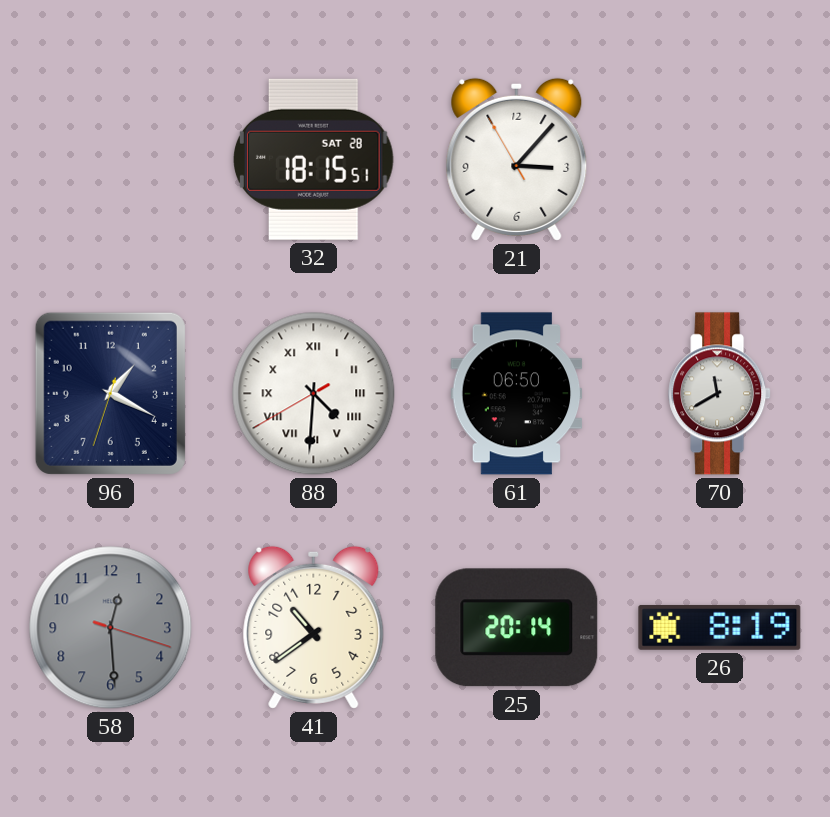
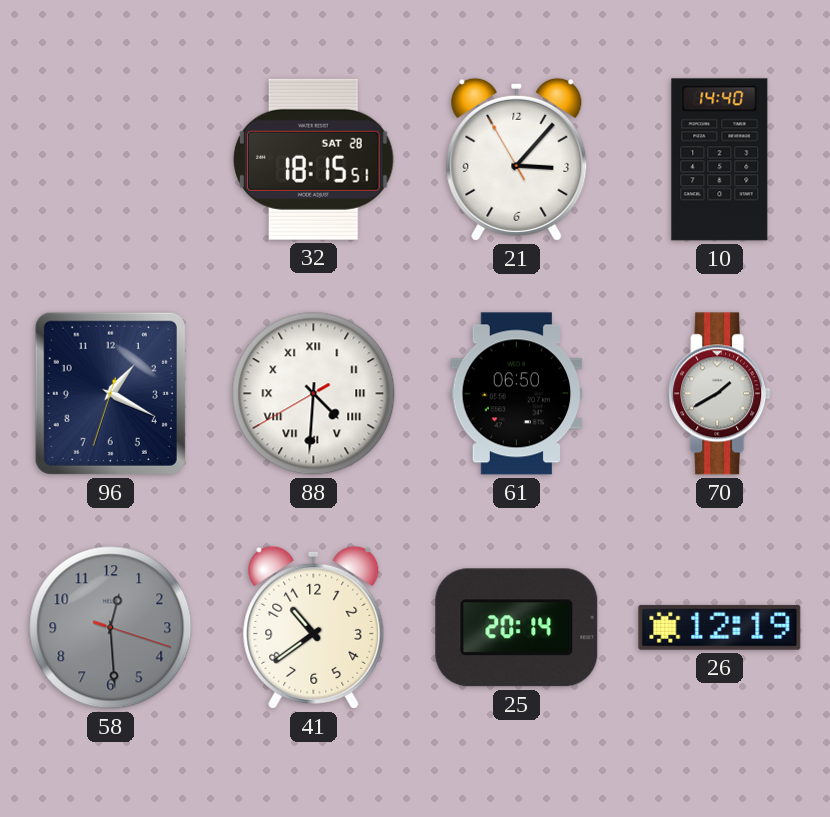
10: none -> 14:40 (720, 160)
70: 11:40 -> 1:40 (720, 394)
26: 8:19 -> 12:19 (720, 627)
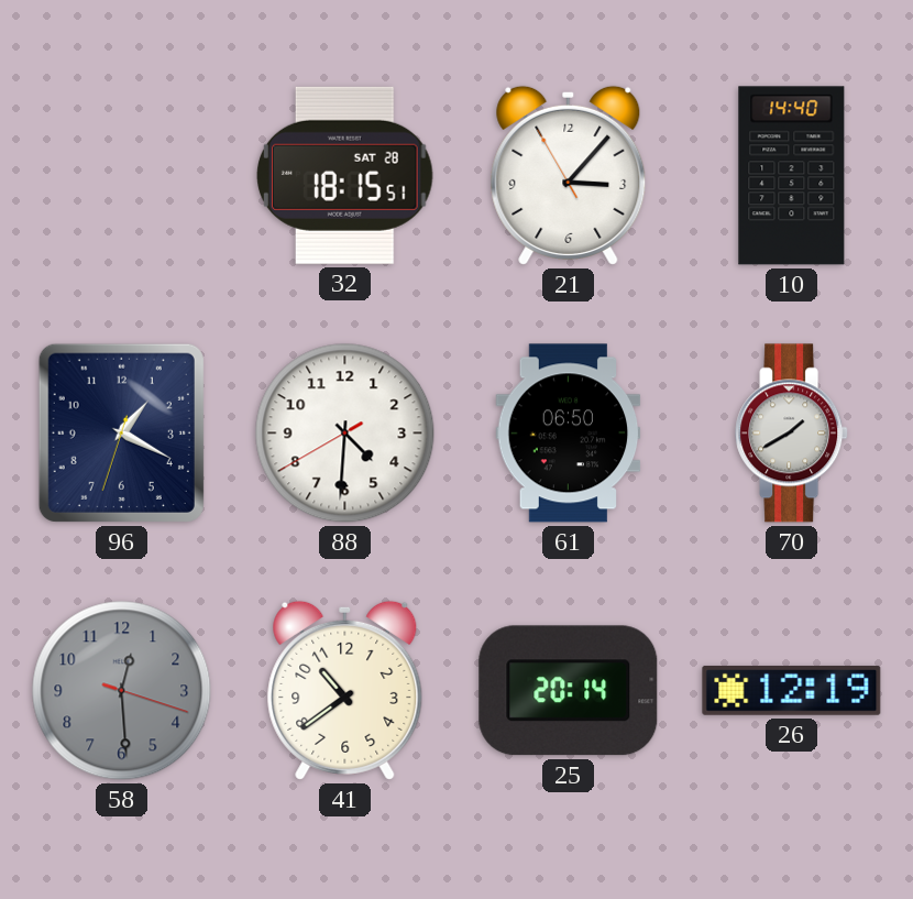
88 numerals: Roman -> Arabic (345, 434)
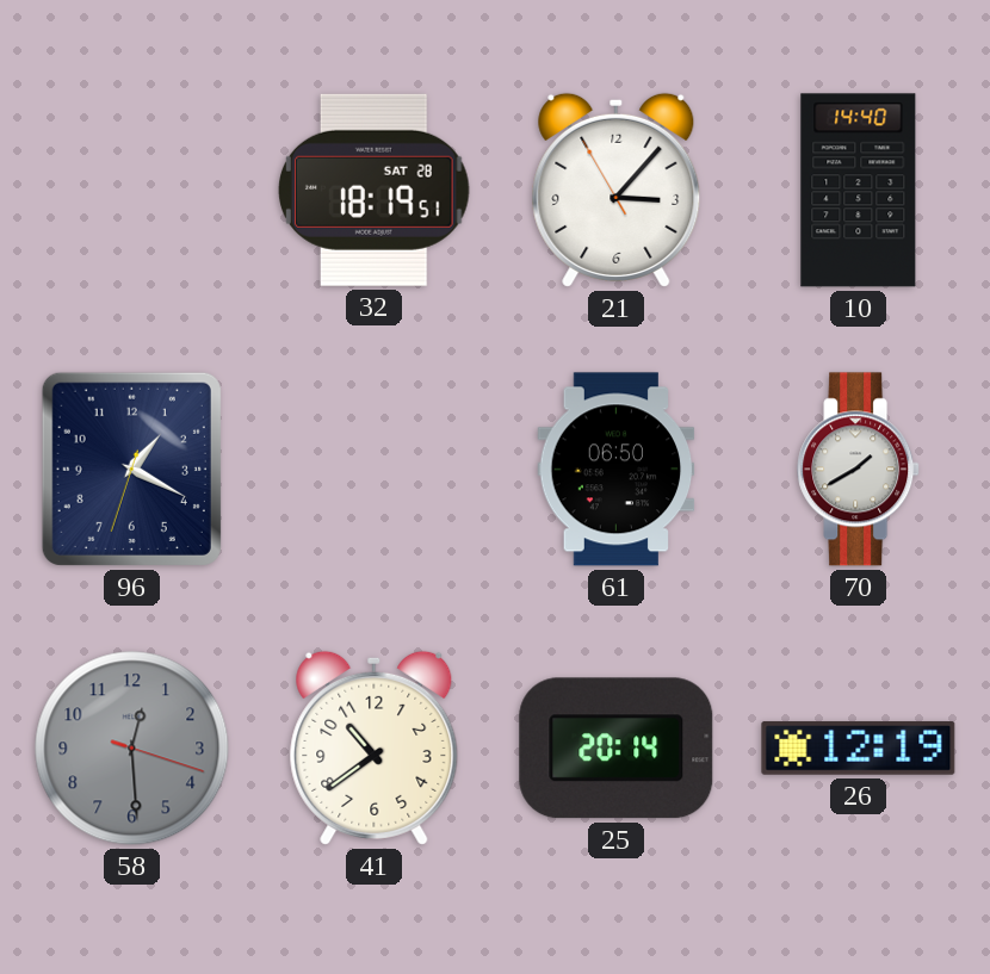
32: 18:15 -> 18:19 (375, 190)
88: 4:30 -> none (345, 434)
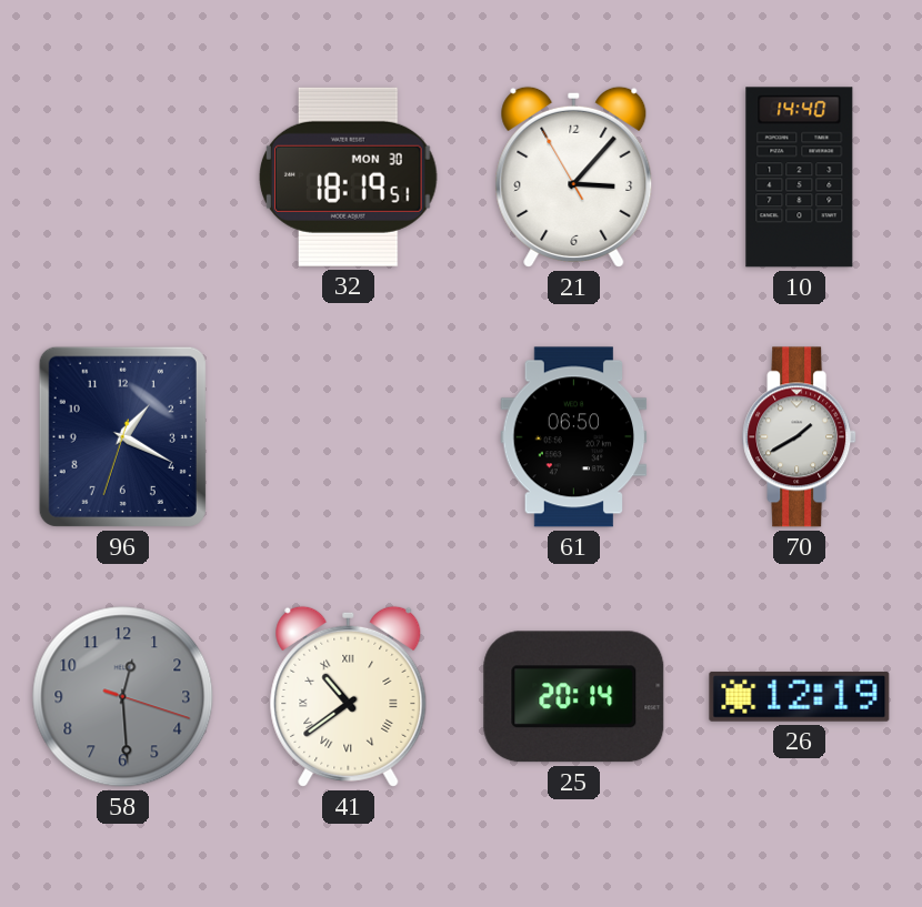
32 date: SAT 28 -> MON 30 (349, 177)
41 numerals: Arabic -> Roman (349, 696)
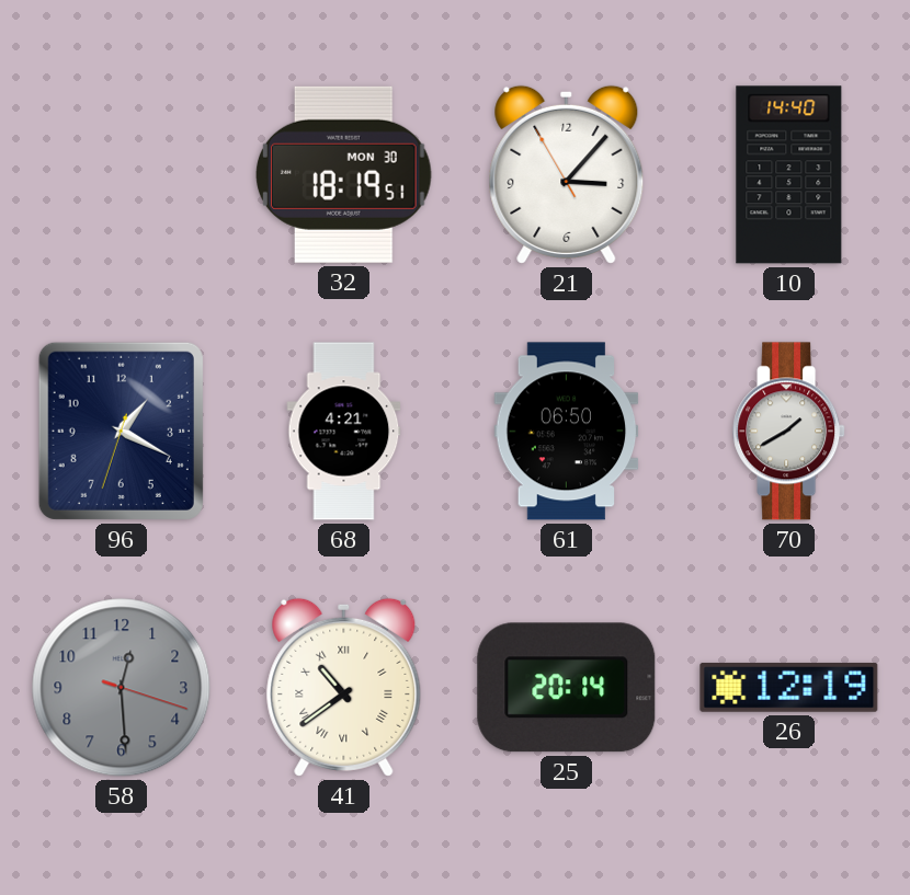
68: none -> 4:21 (344, 432)
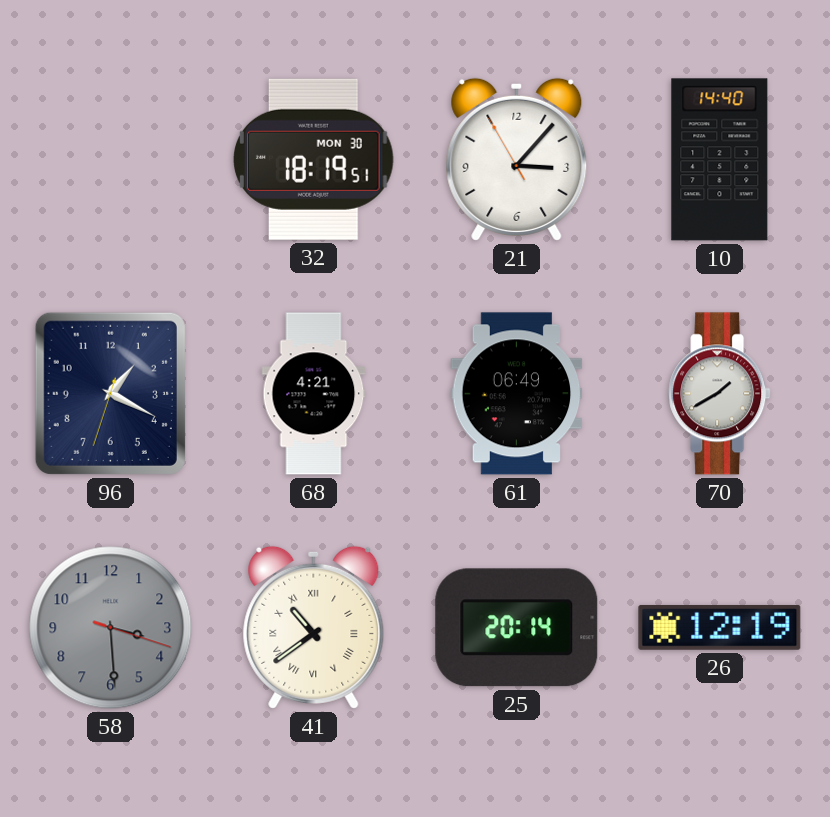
61: 06:50 -> 06:49 (517, 394)
58: 12:29 -> 3:29 (111, 628)
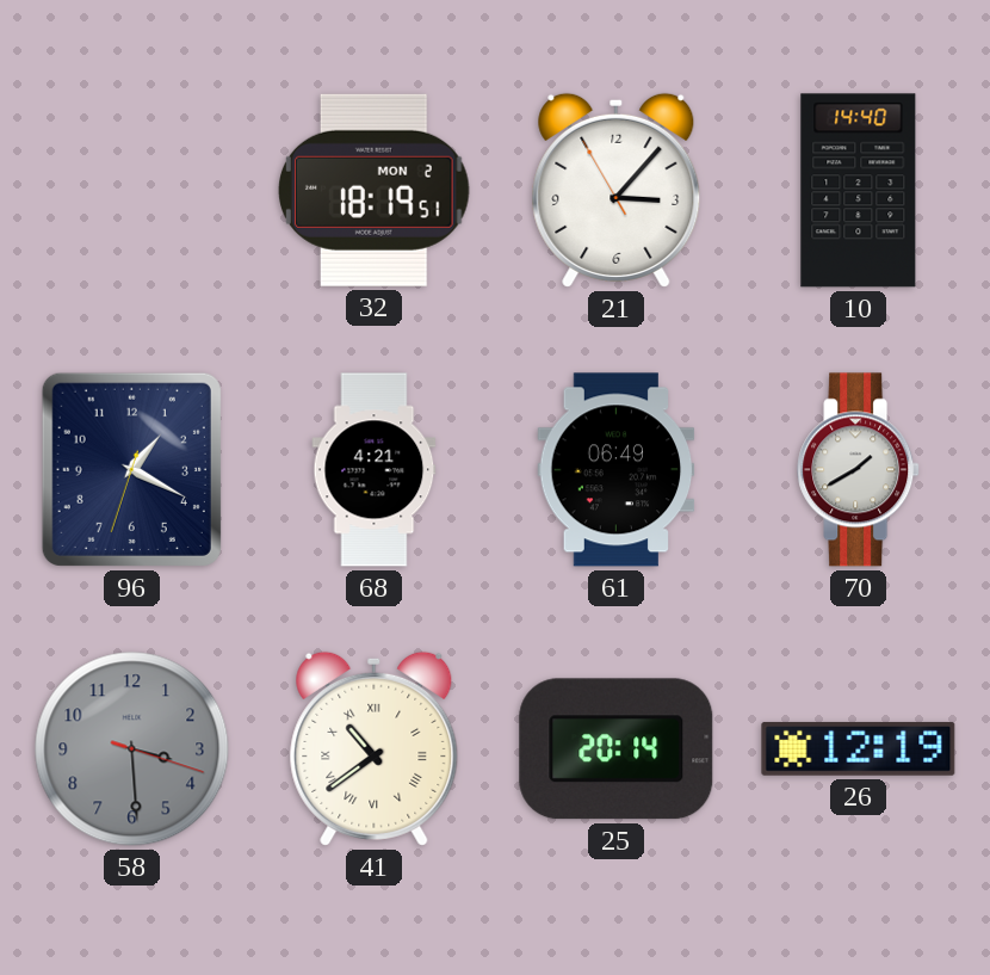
32 date: MON 30 -> MON 2 (375, 190)
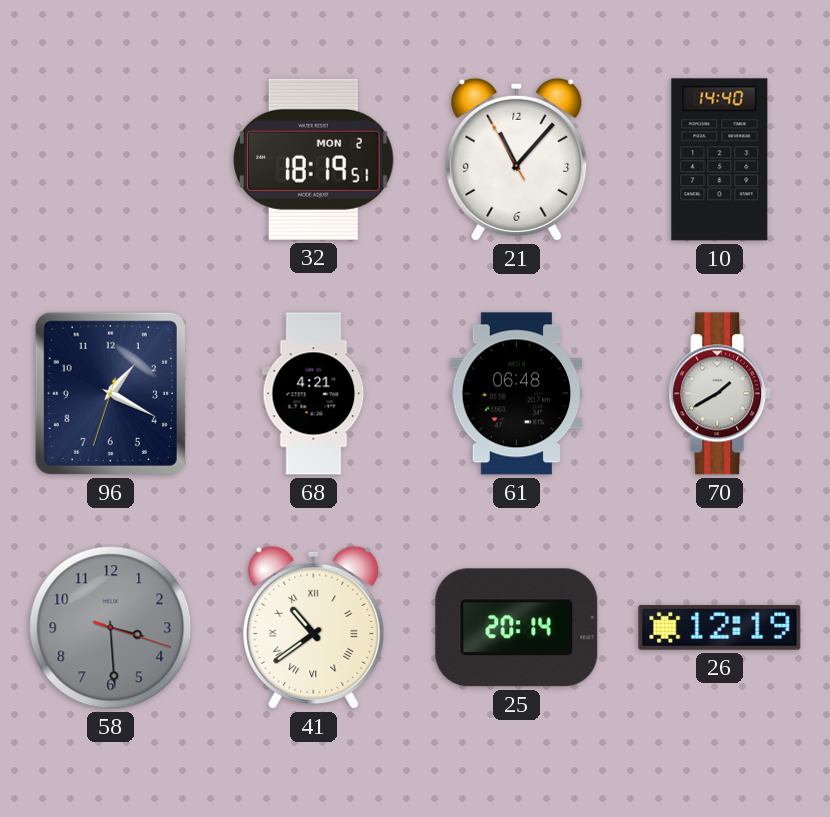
21: 3:06 -> 11:06 (517, 159)
61: 06:49 -> 06:48 (517, 394)
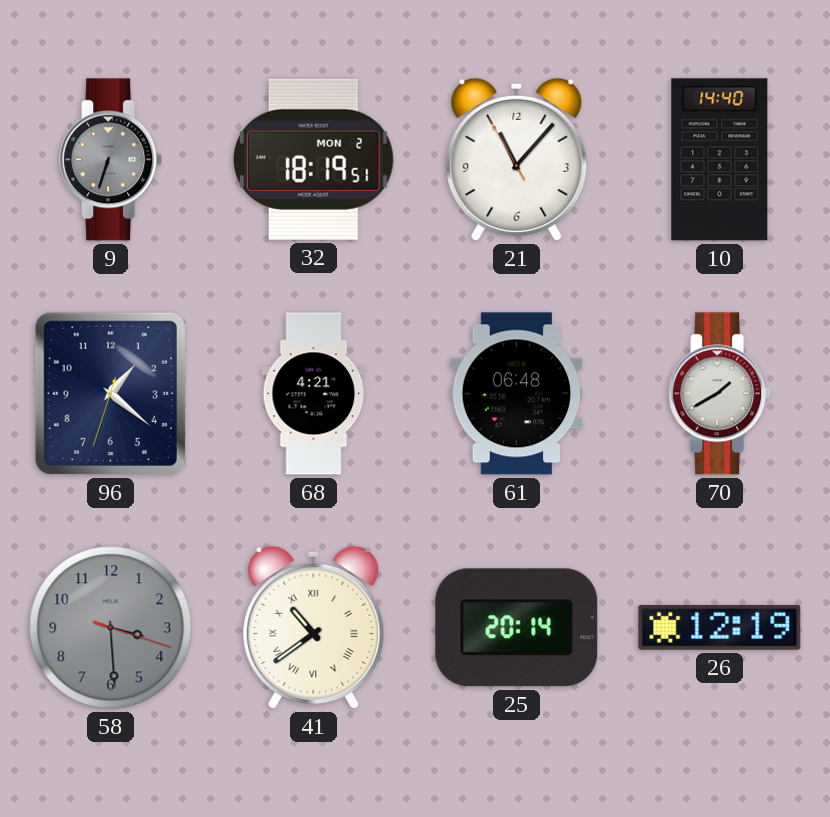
9: none -> 6:33 (111, 160)
96: 1:19 -> 1:21 (110, 393)
